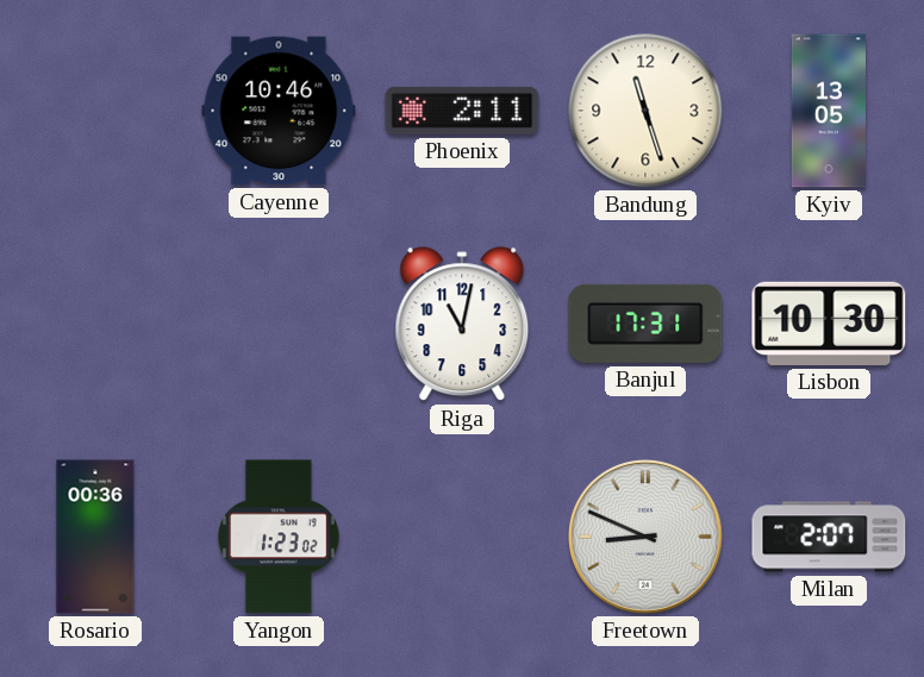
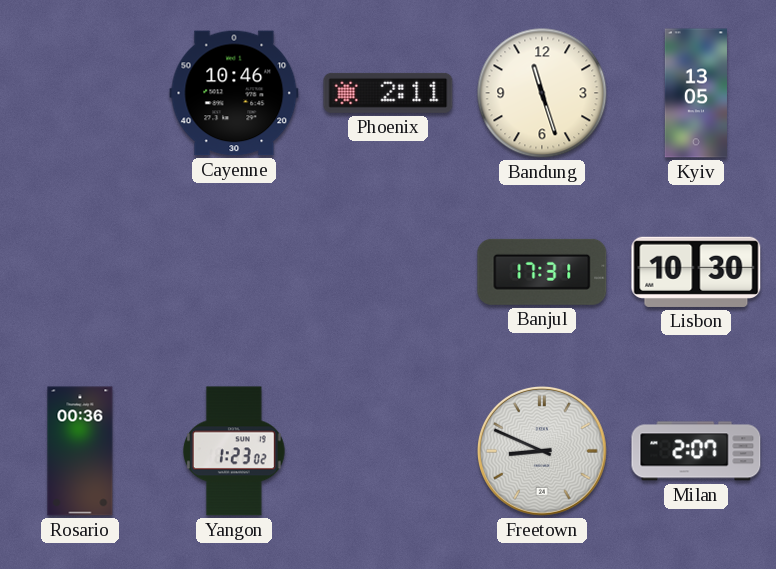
Riga: 11:02 -> none (462, 325)
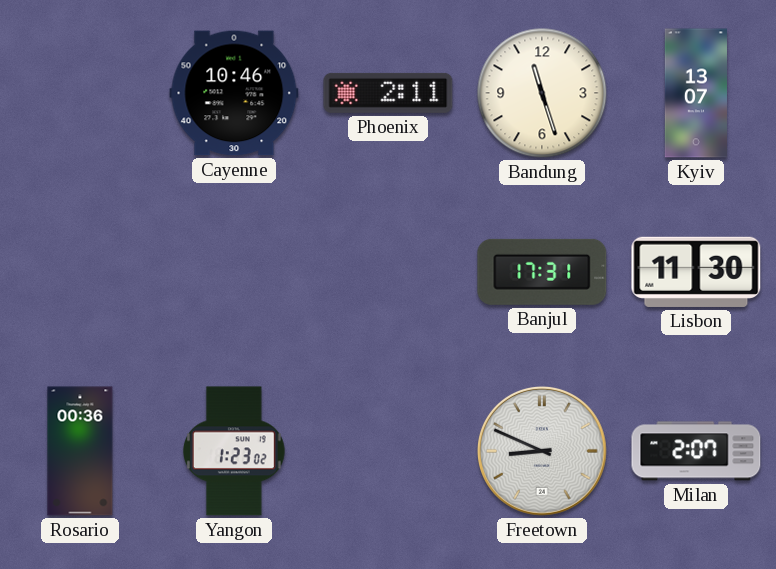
Kyiv: 13:05 -> 13:07 (696, 93)
Lisbon: 10:30 -> 11:30 (696, 272)
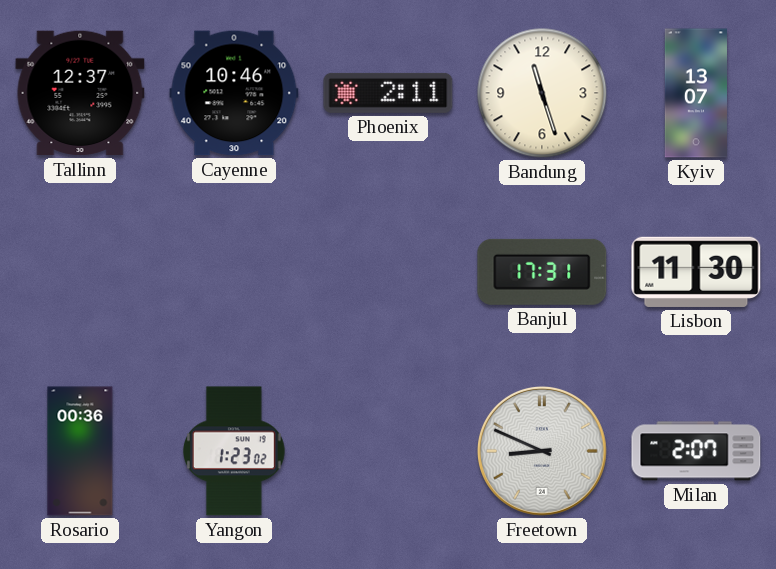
Tallinn: none -> 12:37 (80, 93)
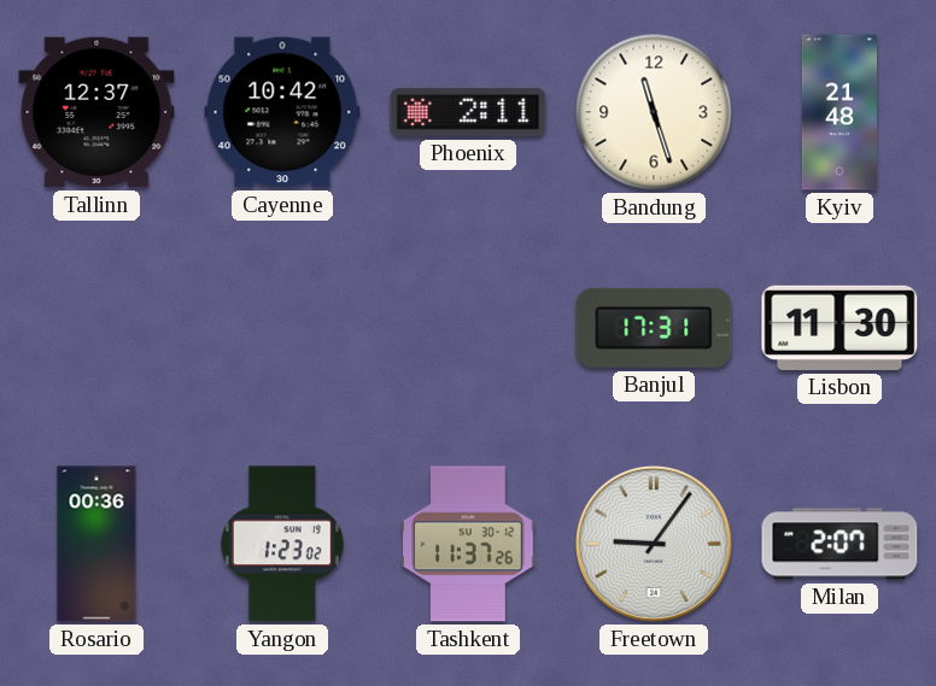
Cayenne: 10:46 -> 10:42 (282, 112)
Kyiv: 13:07 -> 21:48 (840, 112)
Tashkent: none -> 11:37 (468, 544)
Freetown: 8:49 -> 9:06 (655, 545)
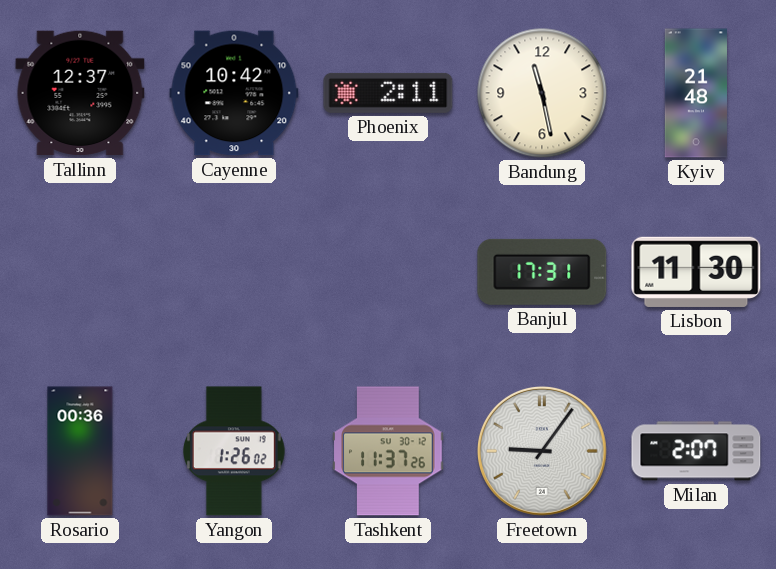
Bandung: 11:27 -> 11:28 (542, 93)
Yangon: 1:23 -> 1:26 (234, 451)
